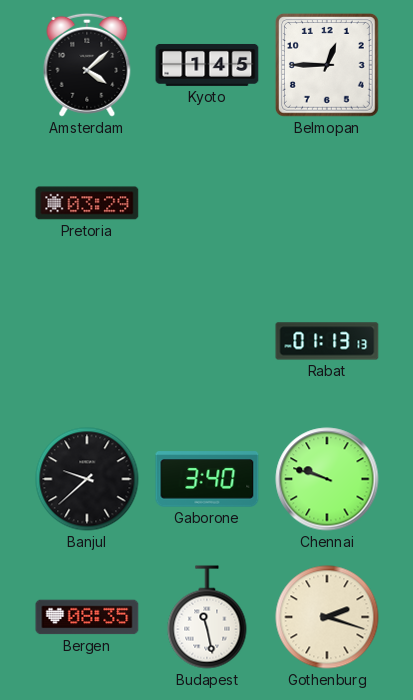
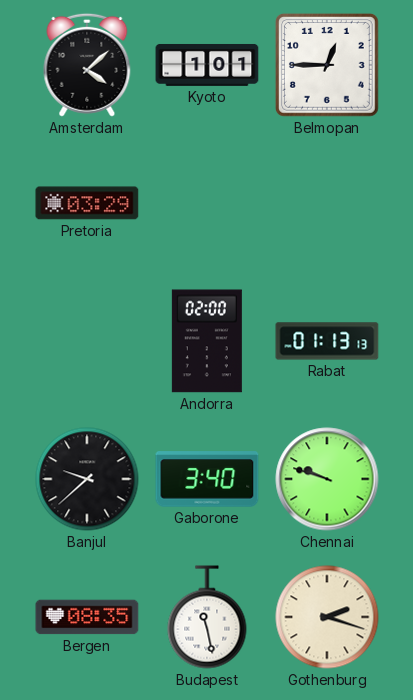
Kyoto: 1:45 -> 1:01 (207, 65)
Andorra: none -> 02:00 (207, 341)
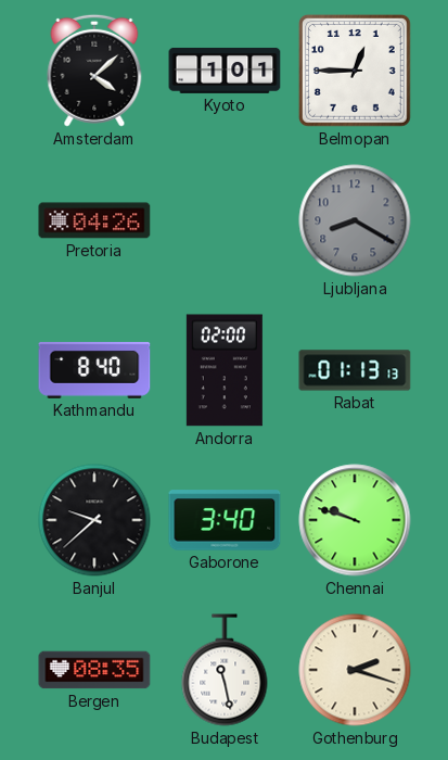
Pretoria: 03:29 -> 04:26 (94, 220)
Ljubljana: none -> 8:20 (355, 220)
Kathmandu: none -> 8:40 (94, 370)
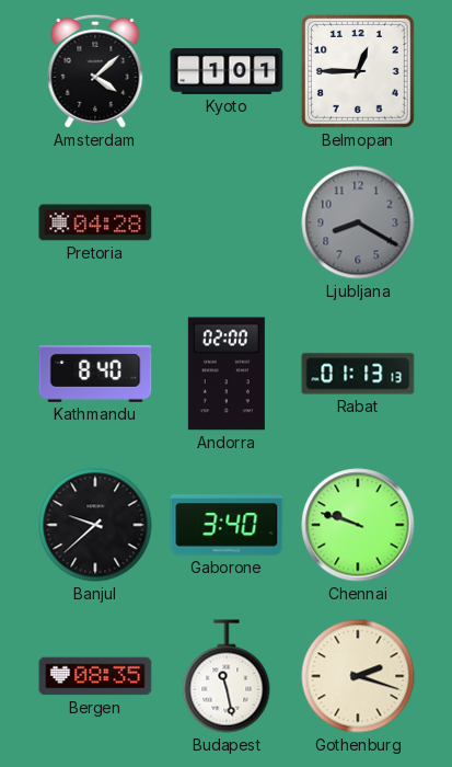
Pretoria: 04:26 -> 04:28 (95, 222)
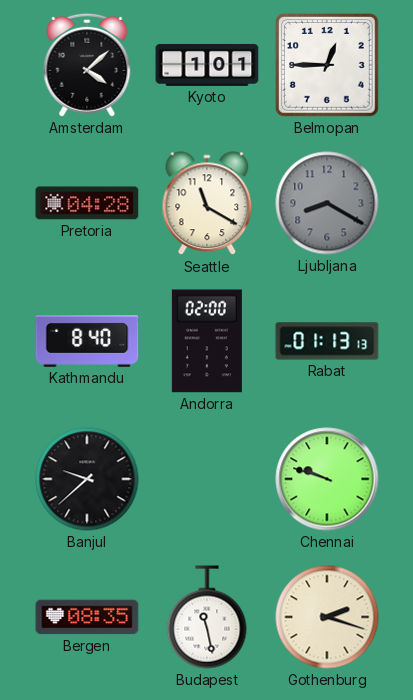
Seattle: none -> 11:20 (207, 204)
Gaborone: 3:40 -> none (227, 525)
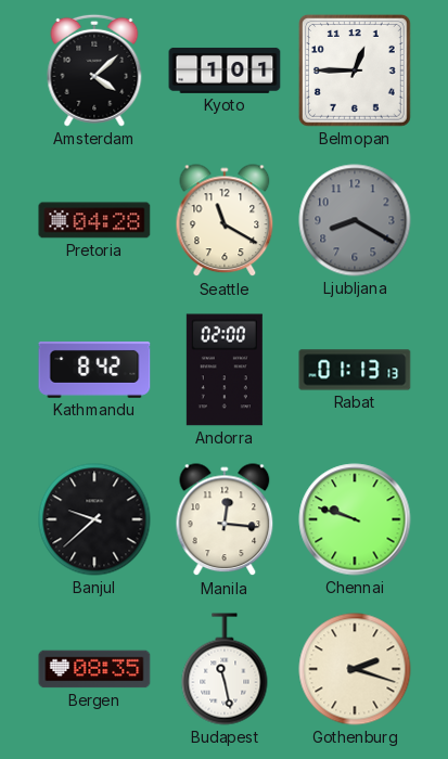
Kathmandu: 8:40 -> 8:42 (94, 370)
Manila: none -> 12:16 (225, 520)
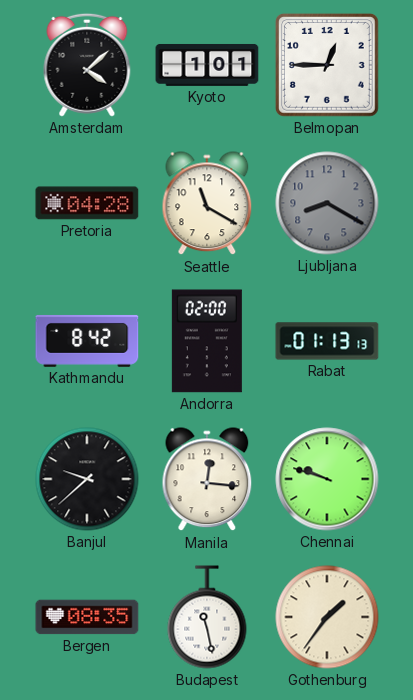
Gothenburg: 2:18 -> 1:36 (327, 617)
